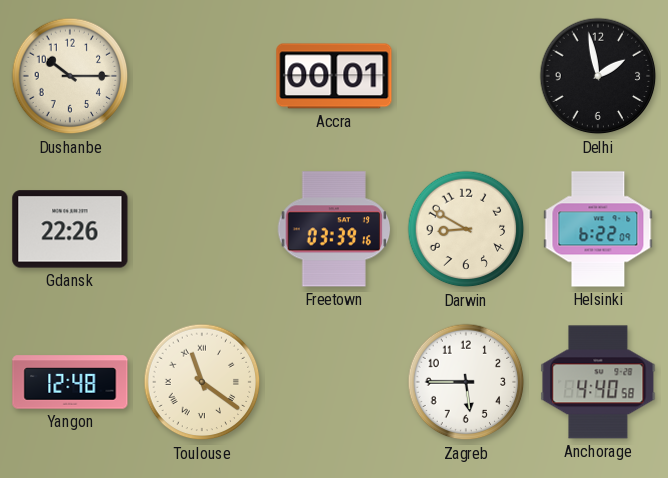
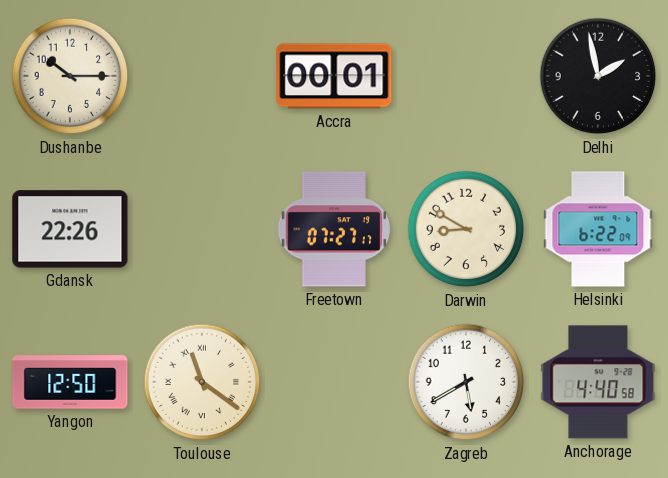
Freetown: 03:39 -> 07:27 (334, 229)
Yangon: 12:48 -> 12:50 (70, 382)
Zagreb: 5:45 -> 5:40 (466, 382)
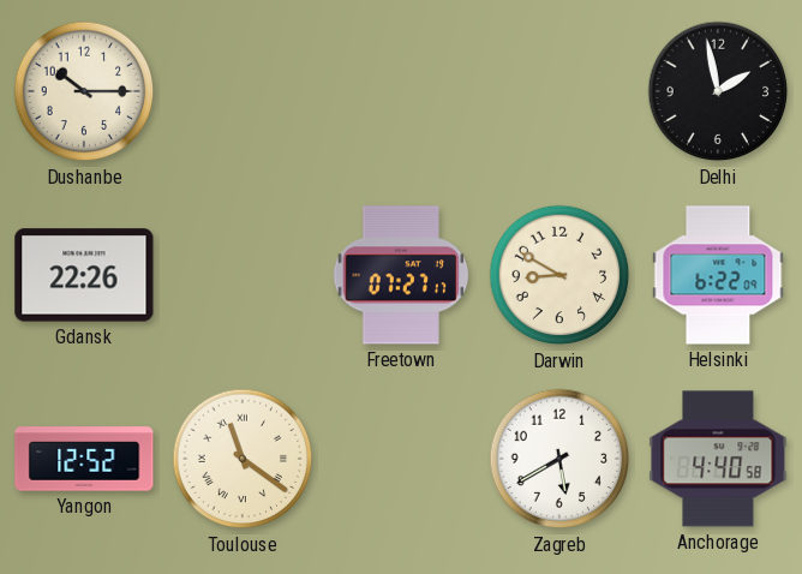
Accra: 00:01 -> none (334, 76)
Yangon: 12:50 -> 12:52 (84, 459)
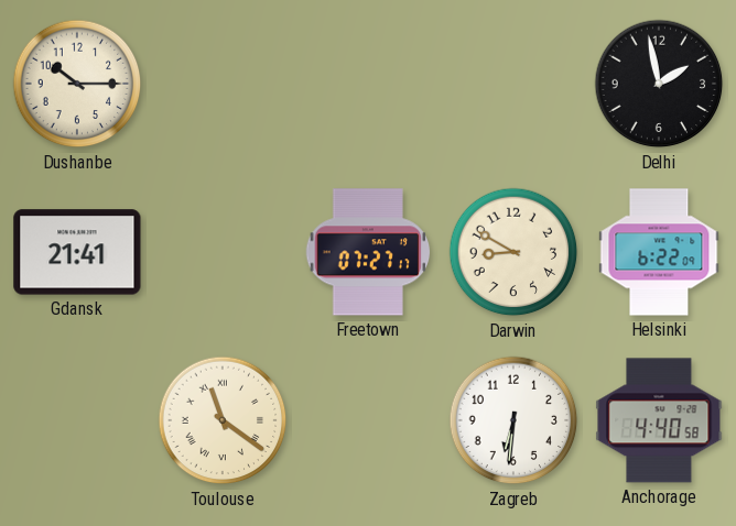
Gdansk: 22:26 -> 21:41 (77, 252)
Yangon: 12:52 -> none (84, 459)
Zagreb: 5:40 -> 6:31 (513, 420)
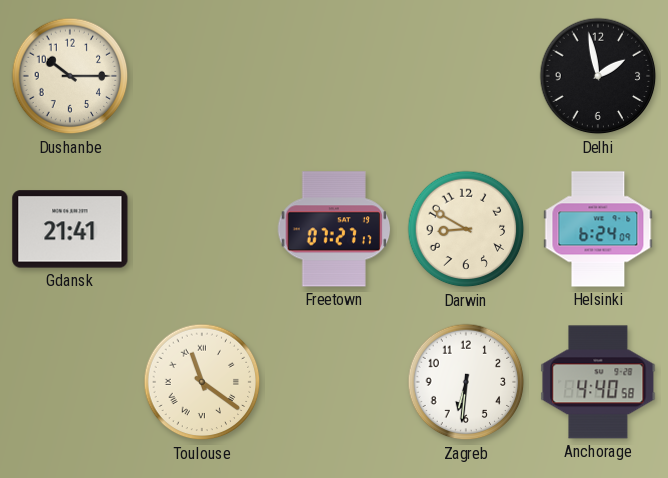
Helsinki: 6:22 -> 6:24 (598, 229)
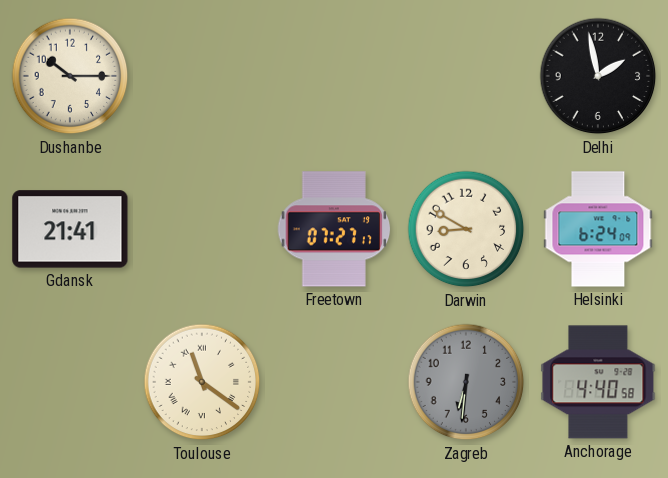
Zagreb dial: white -> grey (466, 382)
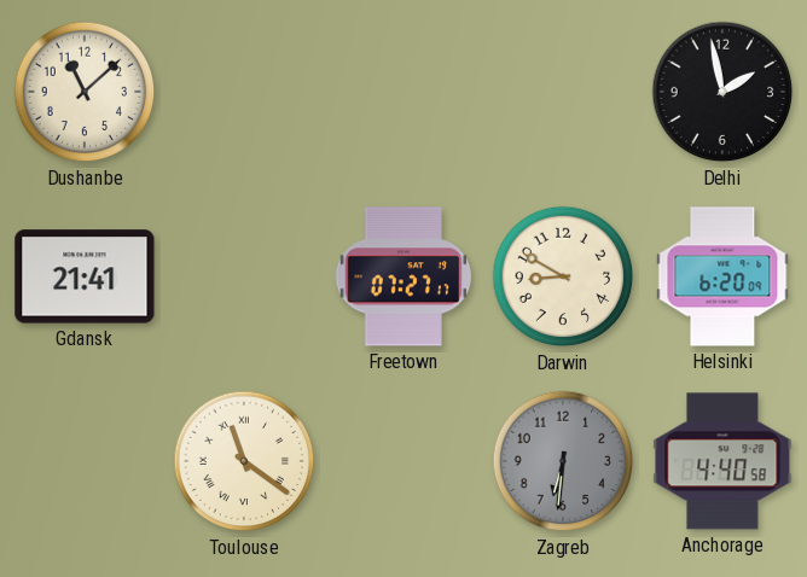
Dushanbe: 10:15 -> 11:08 (85, 92)
Helsinki: 6:24 -> 6:20 (722, 276)
